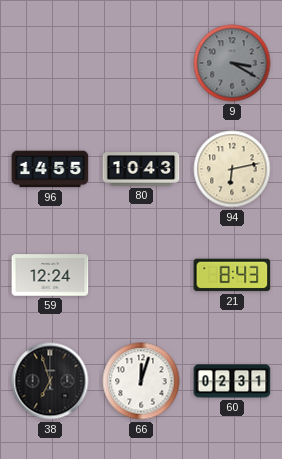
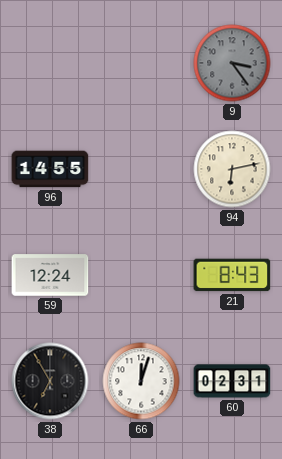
9: 3:20 -> 3:24 (232, 63)
80: 10:43 -> none (141, 169)
38: 6:57 -> 6:55 (50, 381)
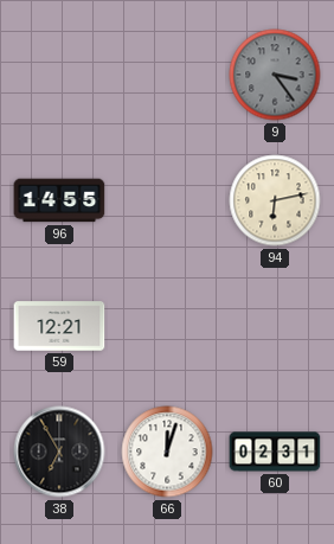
59: 12:24 -> 12:21 (59, 326)
21: 8:43 -> none (232, 275)
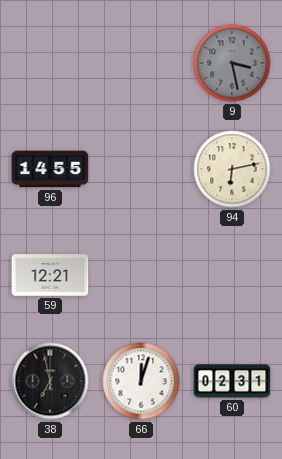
9: 3:24 -> 3:28 (232, 63)
38: 6:55 -> 6:58 (50, 381)
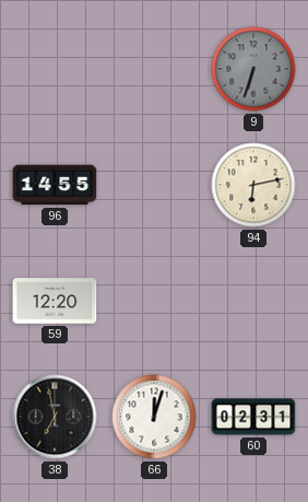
9: 3:28 -> 6:33 (253, 69)
59: 12:21 -> 12:20 (55, 301)
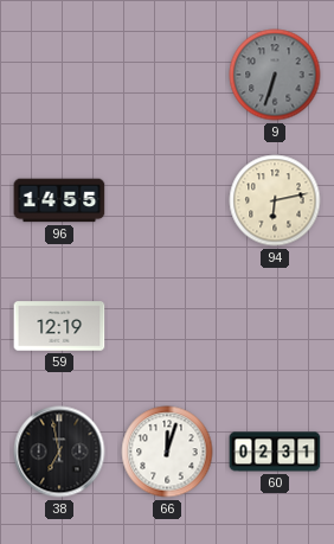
59: 12:20 -> 12:19 (59, 326)
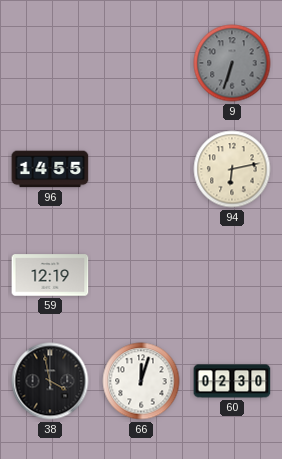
38: 6:58 -> 3:58 (50, 381)
60: 02:31 -> 02:30 (232, 381)
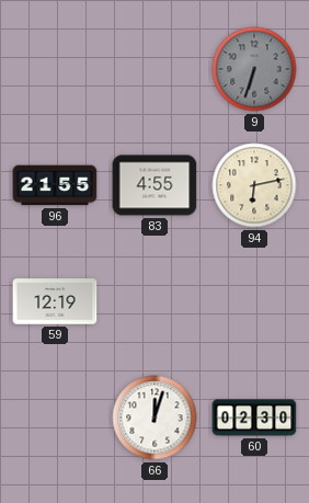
96: 14:55 -> 21:55 (55, 185)
83: none -> 4:55 (154, 185)
38: 3:58 -> none (50, 381)
